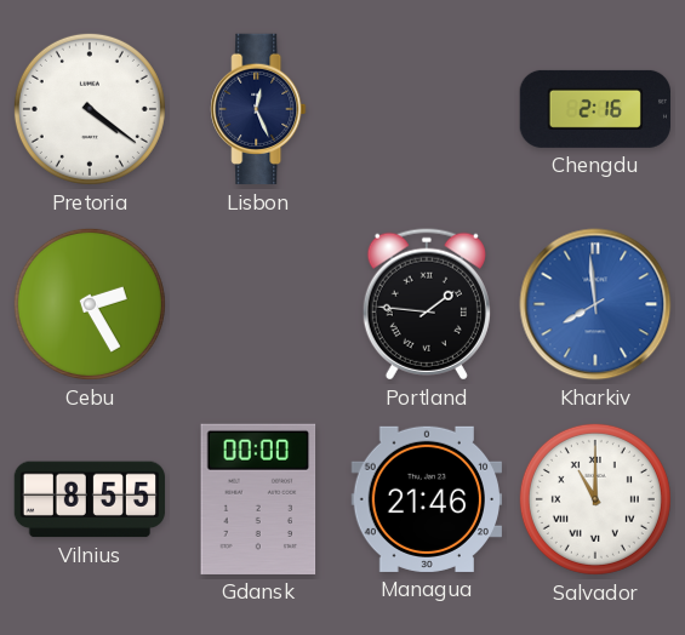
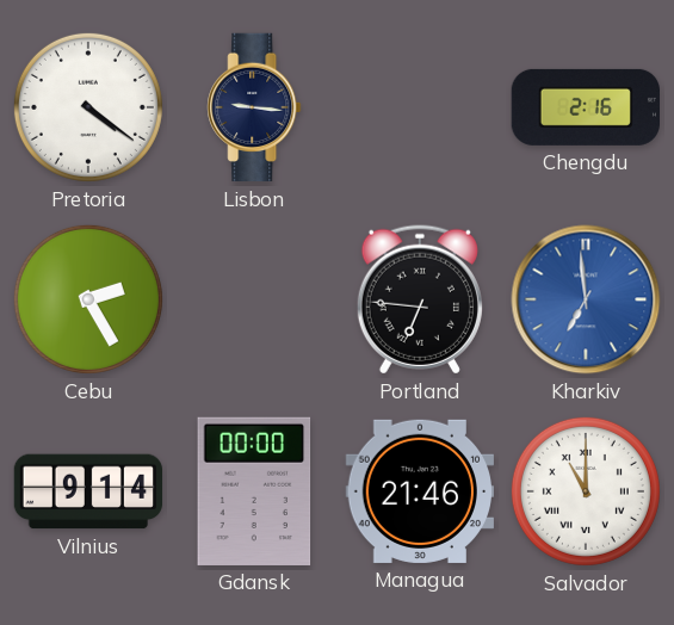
Lisbon: 12:26 -> 9:16 (254, 107)
Portland: 1:46 -> 6:46 (420, 299)
Kharkiv: 7:59 -> 6:59 (586, 299)
Vilnius: 8:55 -> 9:14 (88, 491)
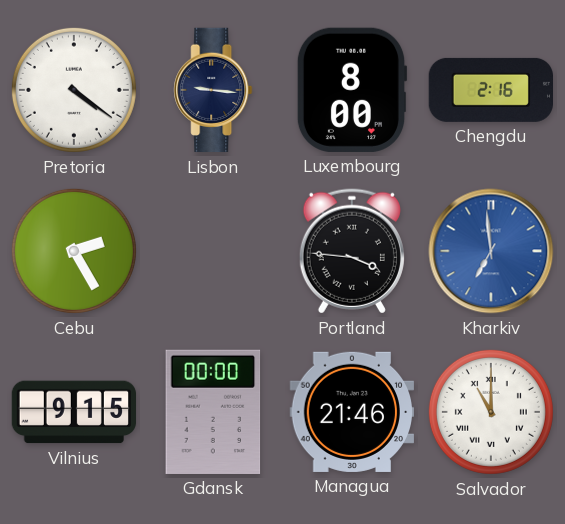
Luxembourg: none -> 8:00 (352, 90)
Portland: 6:46 -> 3:46 (352, 251)
Vilnius: 9:14 -> 9:15 (74, 412)
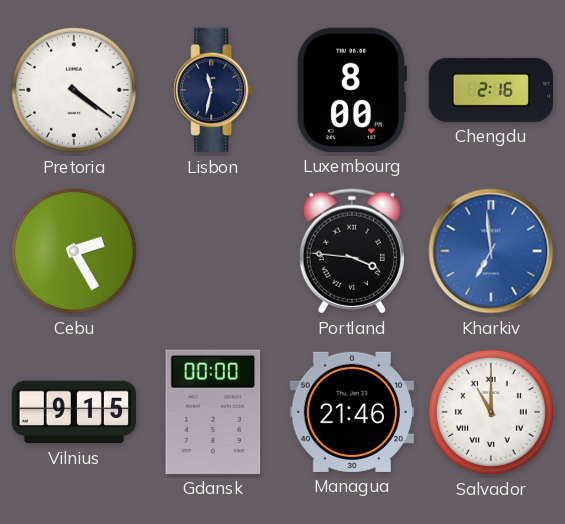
Lisbon: 9:16 -> 11:32 (213, 90)
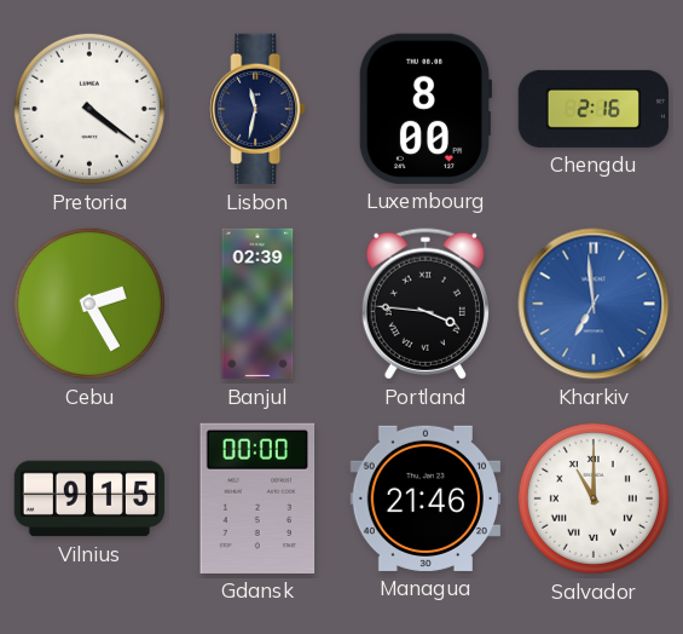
Banjul: none -> 02:39 (257, 304)
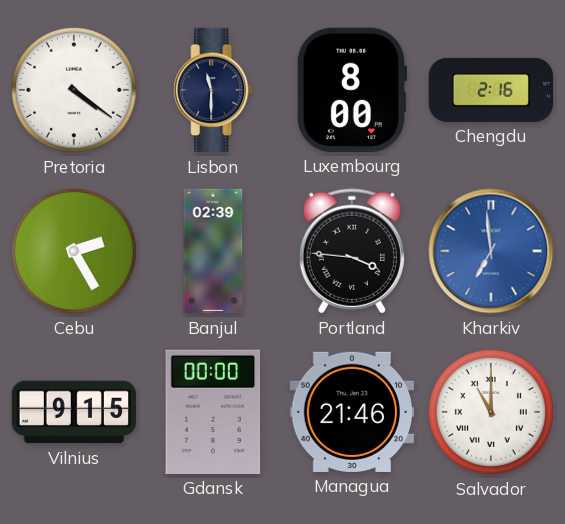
Lisbon: 11:32 -> 11:30 (213, 90)
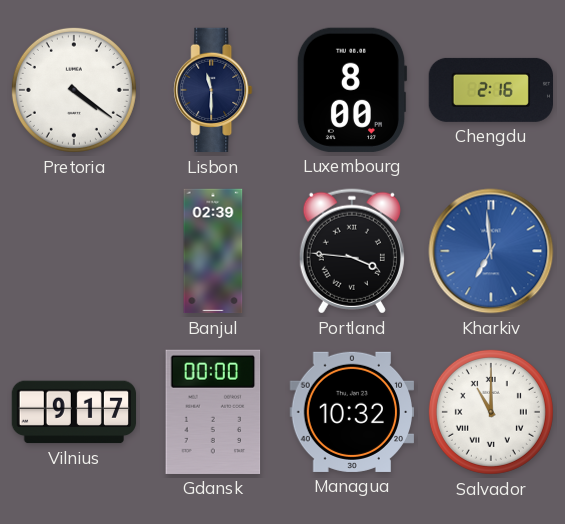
Cebu: 2:25 -> none (74, 251)
Vilnius: 9:15 -> 9:17 (74, 412)
Managua: 21:46 -> 10:32 (351, 412)
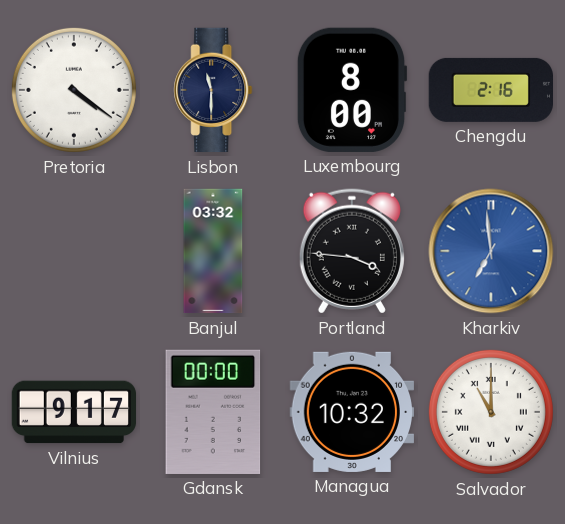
Banjul: 02:39 -> 03:32 (213, 251)
